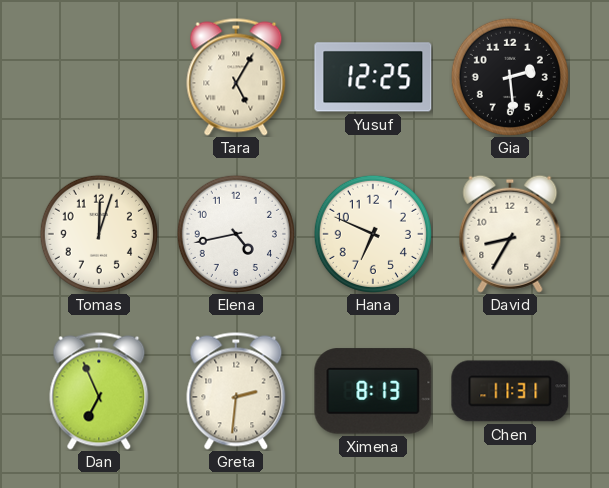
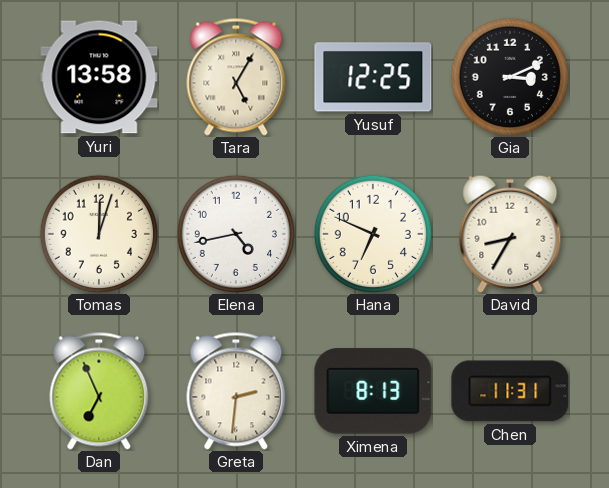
Yuri: none -> 13:58 (99, 77)
Gia: 2:29 -> 3:11 (510, 77)
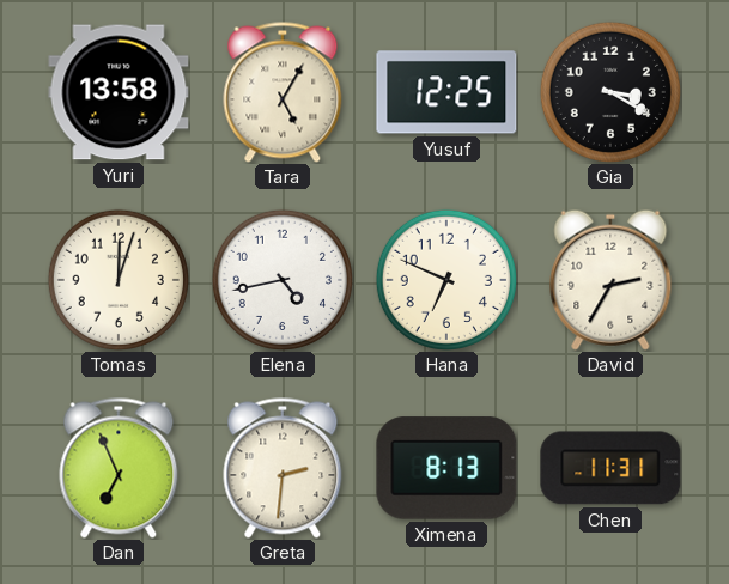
Gia: 3:11 -> 3:20 (610, 92)
David: 8:35 -> 2:35 (610, 280)
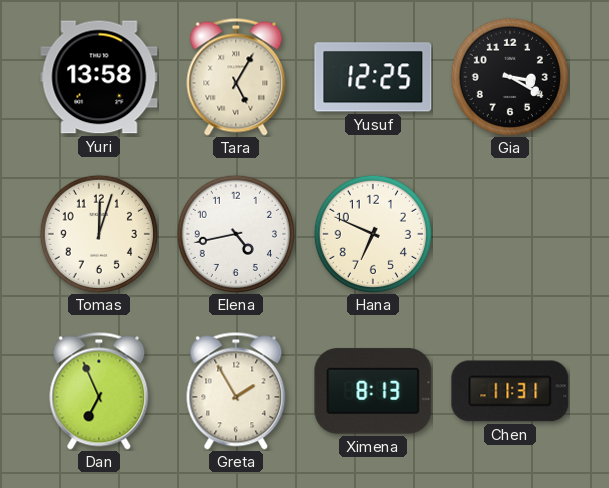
David: 2:35 -> none (610, 280)
Greta: 2:31 -> 1:55 (236, 391)
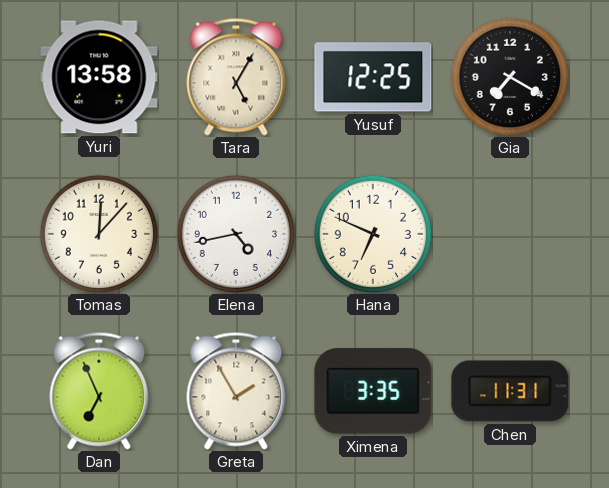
Gia: 3:20 -> 7:20 (510, 77)
Tomas: 12:03 -> 12:07 (99, 234)
Ximena: 8:13 -> 3:35 (373, 391)
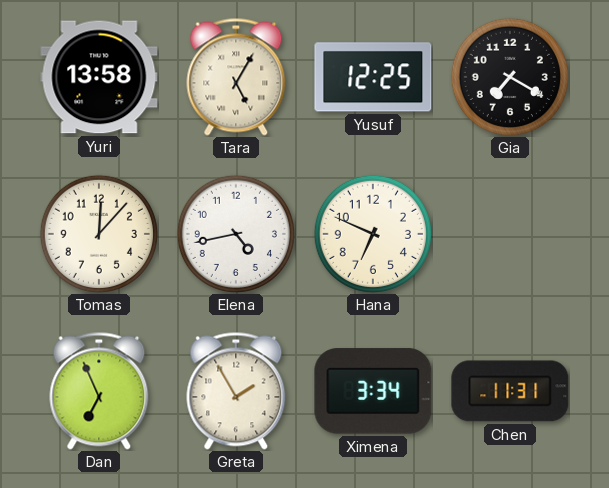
Ximena: 3:35 -> 3:34 (373, 391)
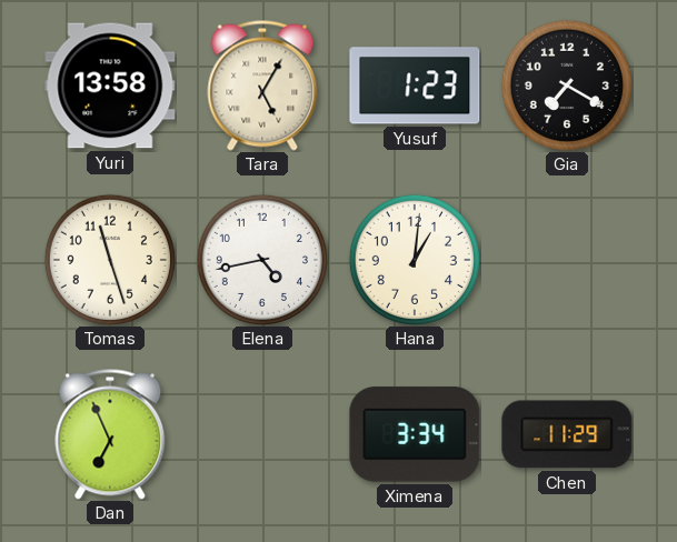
Yusuf: 12:25 -> 1:23 (415, 86)
Tomas: 12:07 -> 11:27 (110, 260)
Hana: 6:49 -> 1:01 (415, 260)
Greta: 1:55 -> none (236, 391)
Chen: 11:31 -> 11:29 (567, 434)
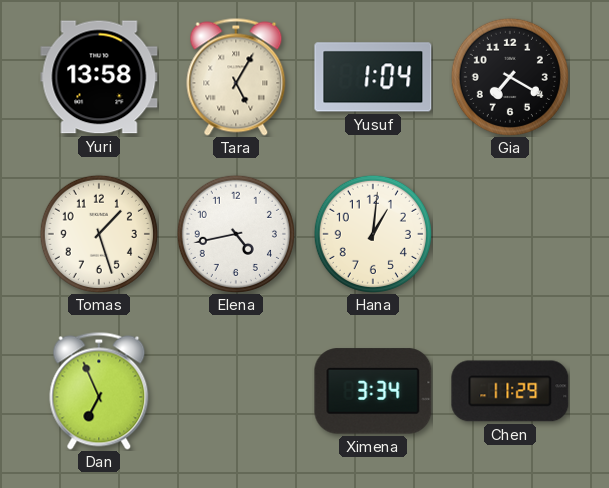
Yusuf: 1:23 -> 1:04 (373, 77)
Tomas: 11:27 -> 1:27 (99, 234)
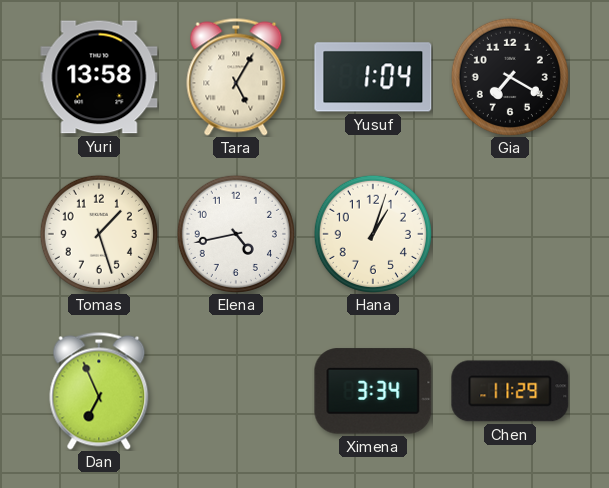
Hana: 1:01 -> 1:03 (373, 234)
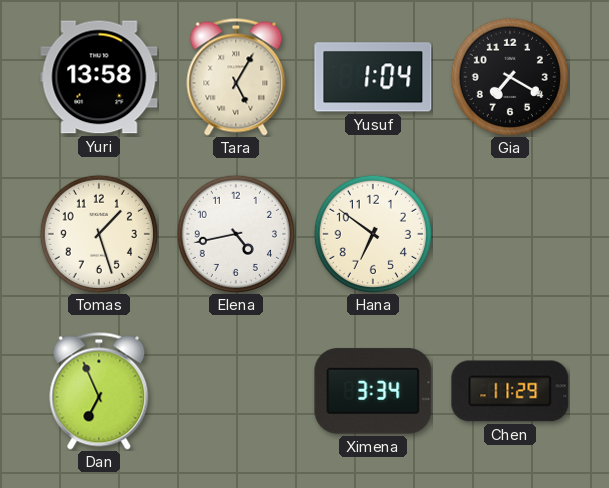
Hana: 1:03 -> 6:51 (373, 234)
